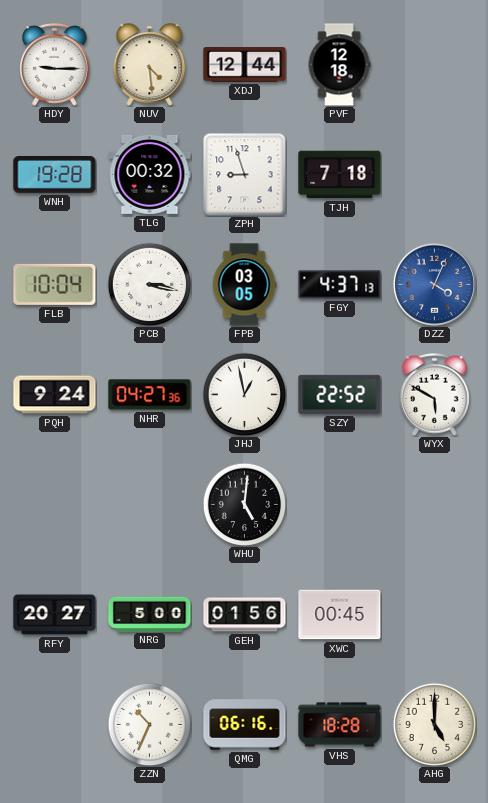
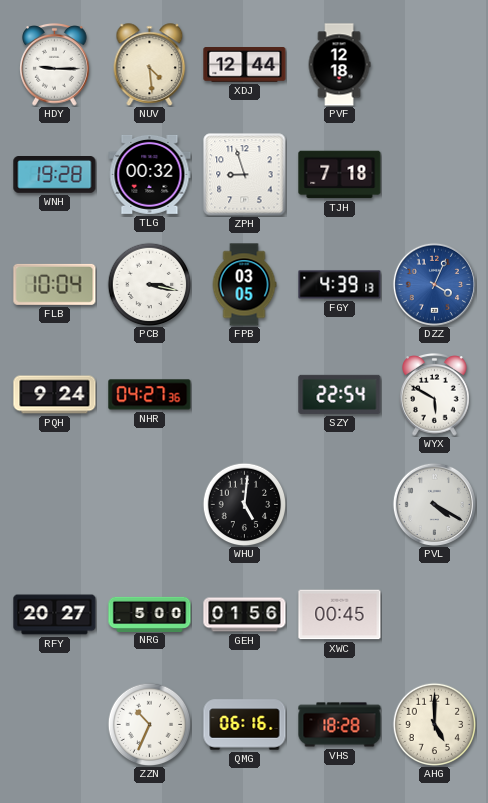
FGY: 4:37 -> 4:39 (340, 285)
JHJ: 12:58 -> none (244, 394)
SZY: 22:52 -> 22:54 (340, 394)
PVL: none -> 4:20 (434, 504)
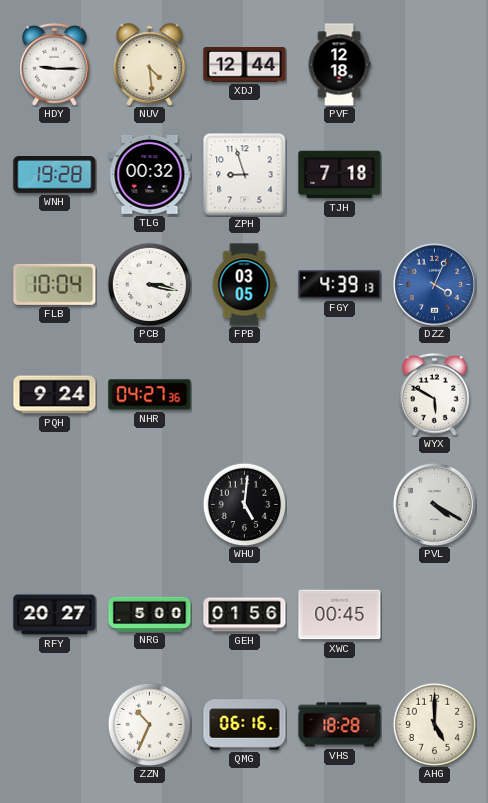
SZY: 22:54 -> none (340, 394)
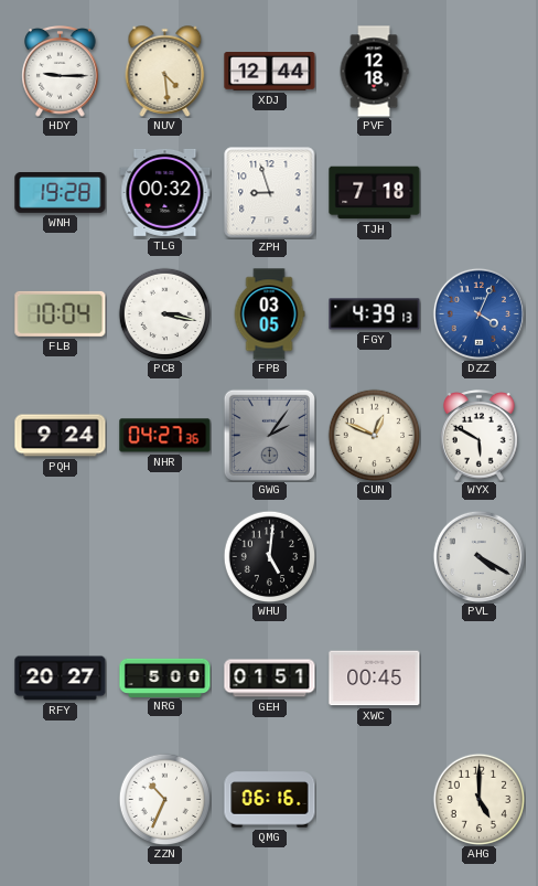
GWG: none -> 2:06 (269, 435)
CUN: none -> 12:49 (374, 435)
GEH: 01:56 -> 01:51 (270, 679)
VHS: 18:28 -> none (340, 725)
